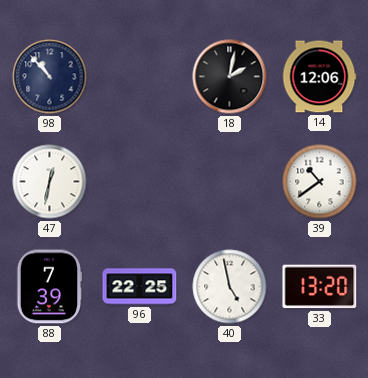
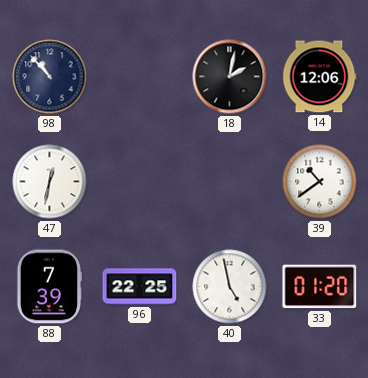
33: 13:20 -> 01:20 (320, 287)
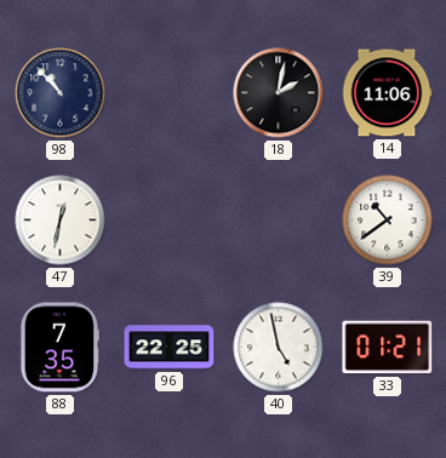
14: 12:06 -> 11:06 (387, 93)
88: 7:39 -> 7:35 (58, 348)
33: 01:20 -> 01:21 (388, 348)
